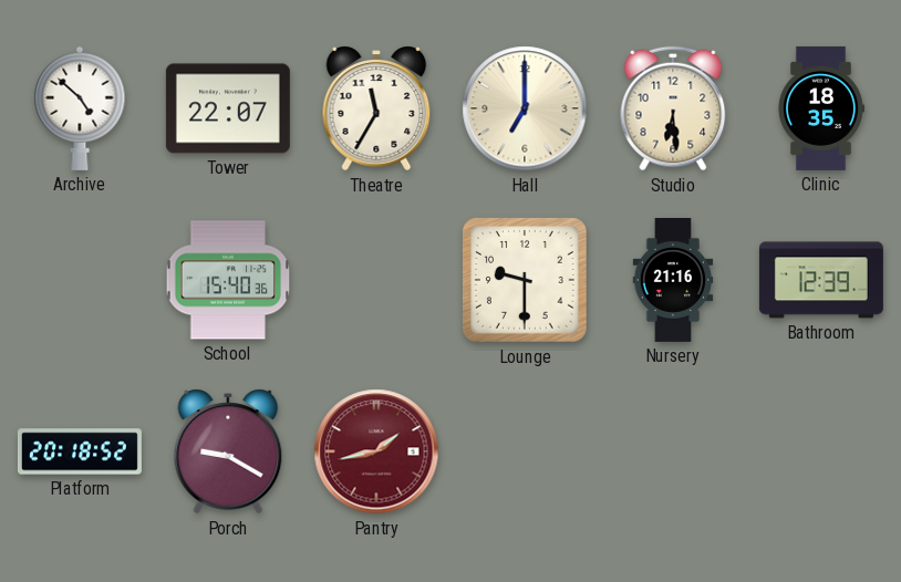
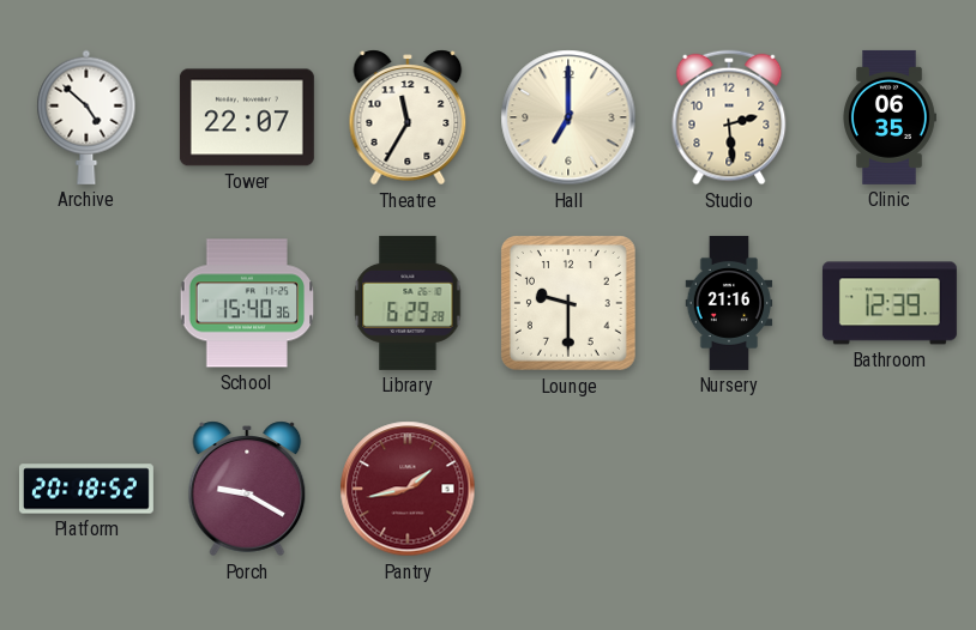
Studio: 6:29 -> 2:29 (729, 117)
Clinic: 18:35 -> 06:35 (890, 117)
Library: none -> 6:29 (408, 303)
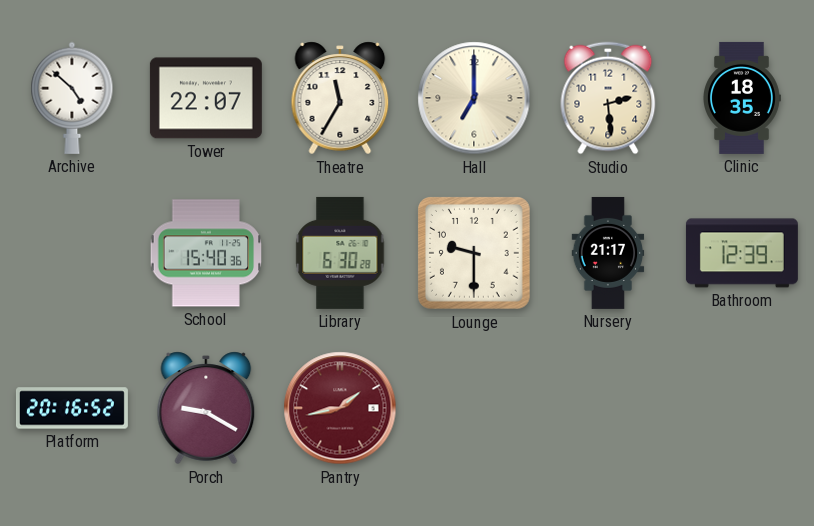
Clinic: 06:35 -> 18:35 (742, 98)
Library: 6:29 -> 6:30 (340, 253)
Nursery: 21:16 -> 21:17 (608, 253)
Platform: 20:18 -> 20:16 (72, 408)
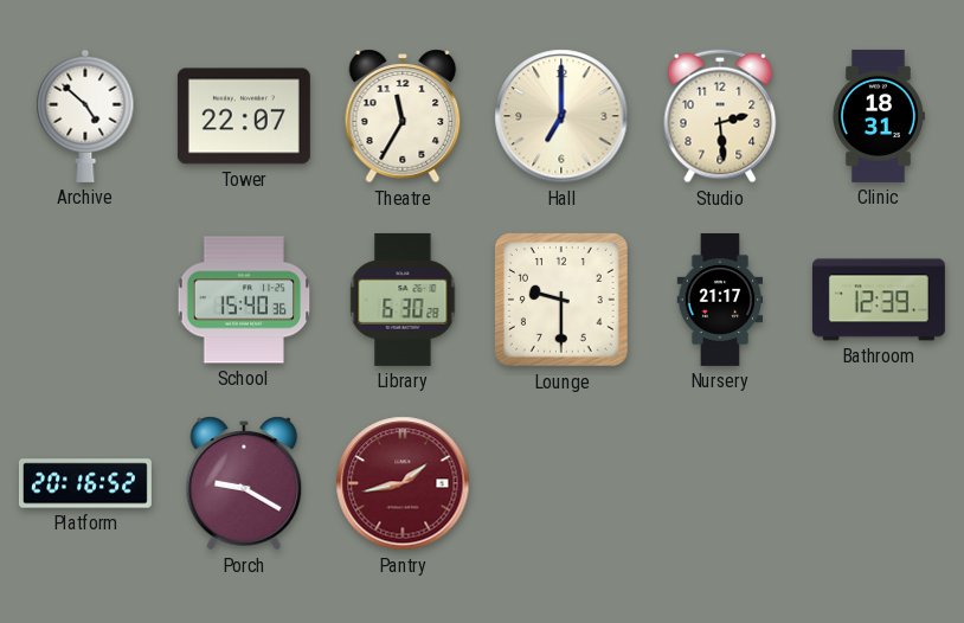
Clinic: 18:35 -> 18:31 (879, 116)
